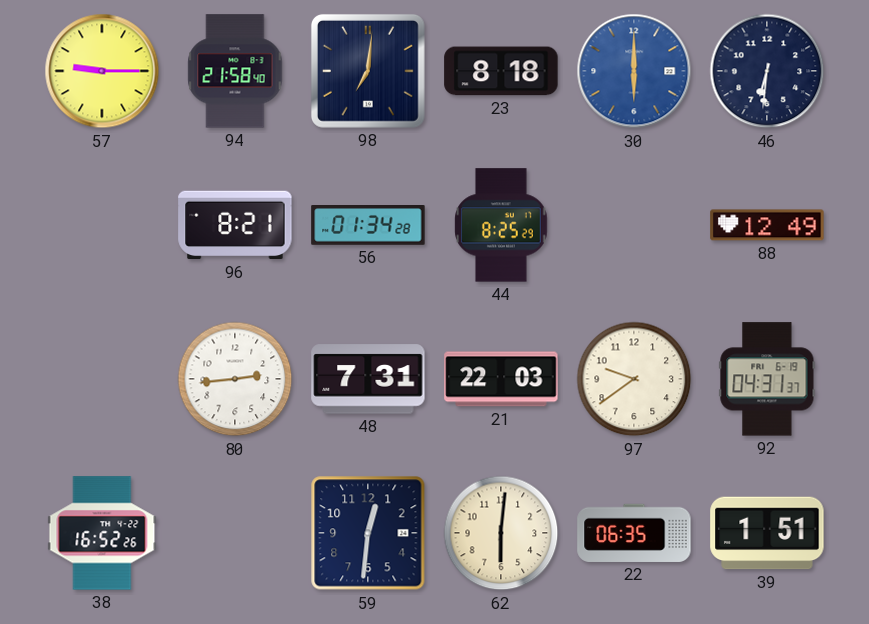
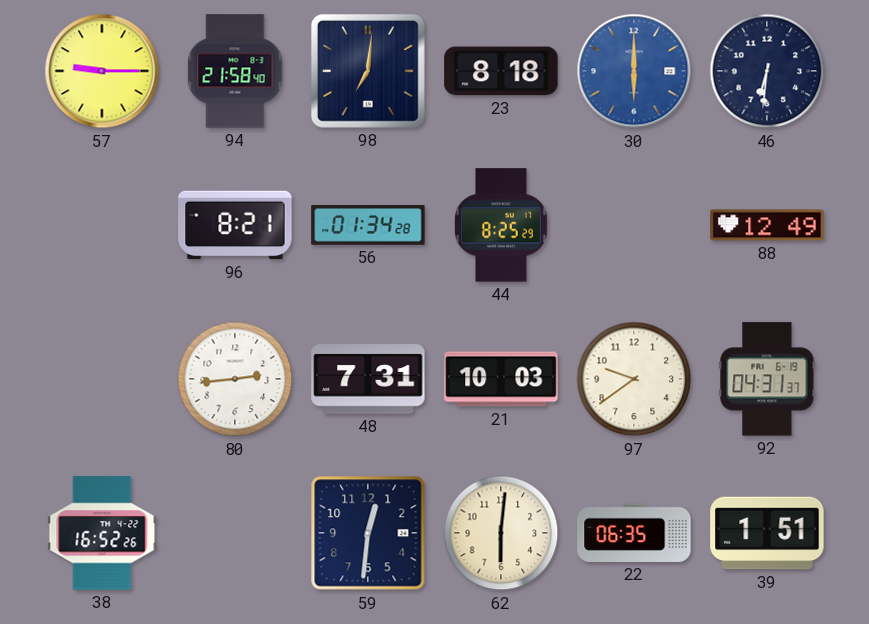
21: 22:03 -> 10:03 (501, 379)
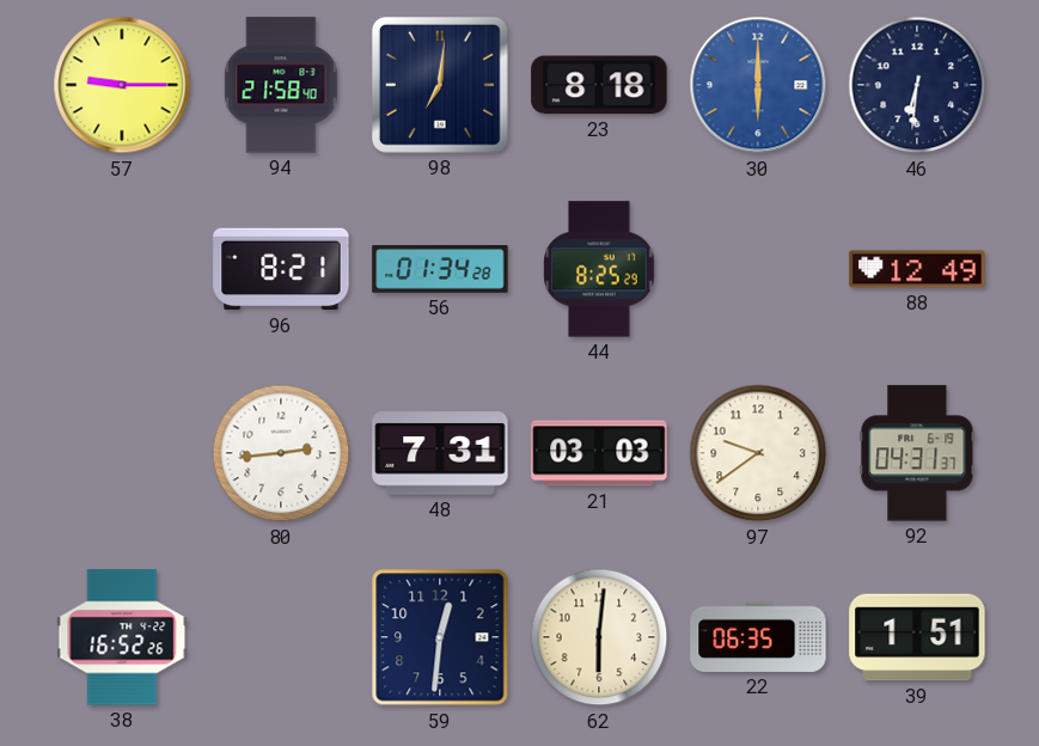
21: 10:03 -> 03:03 (599, 453)
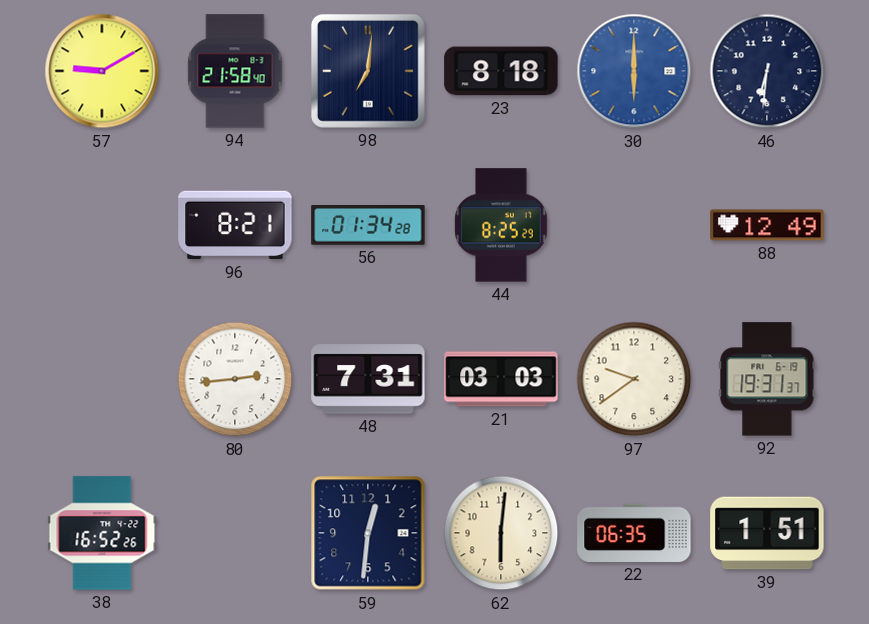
57: 9:15 -> 9:10 (102, 71)
92: 04:31 -> 19:31 (767, 379)
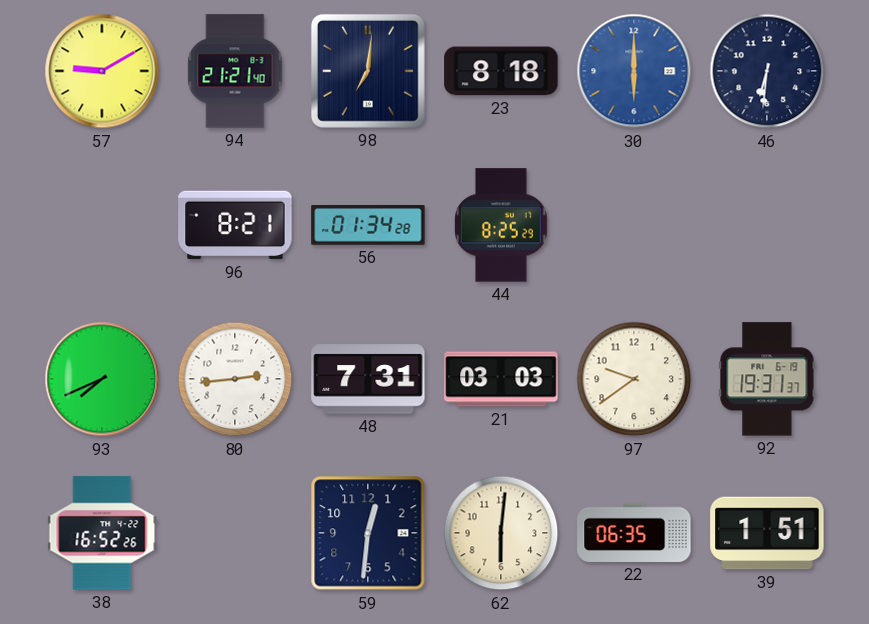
94: 21:58 -> 21:21 (235, 71)
88: 12:49 -> none (767, 225)
93: none -> 7:41 (102, 379)
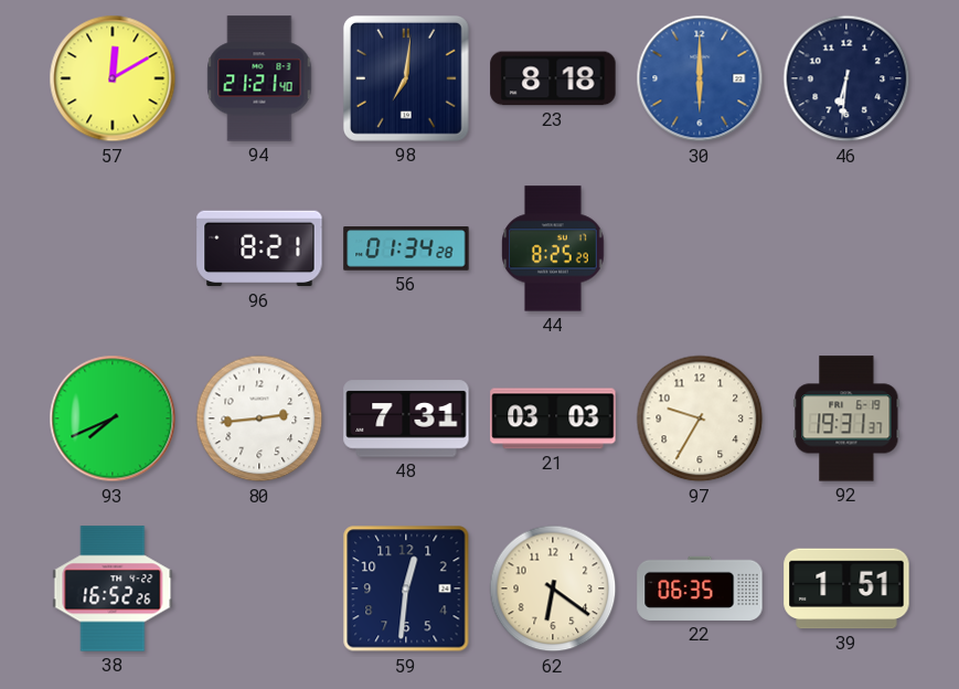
57: 9:10 -> 12:10 (113, 78)
97: 9:39 -> 9:35 (700, 418)
62: 6:01 -> 6:21 (553, 589)
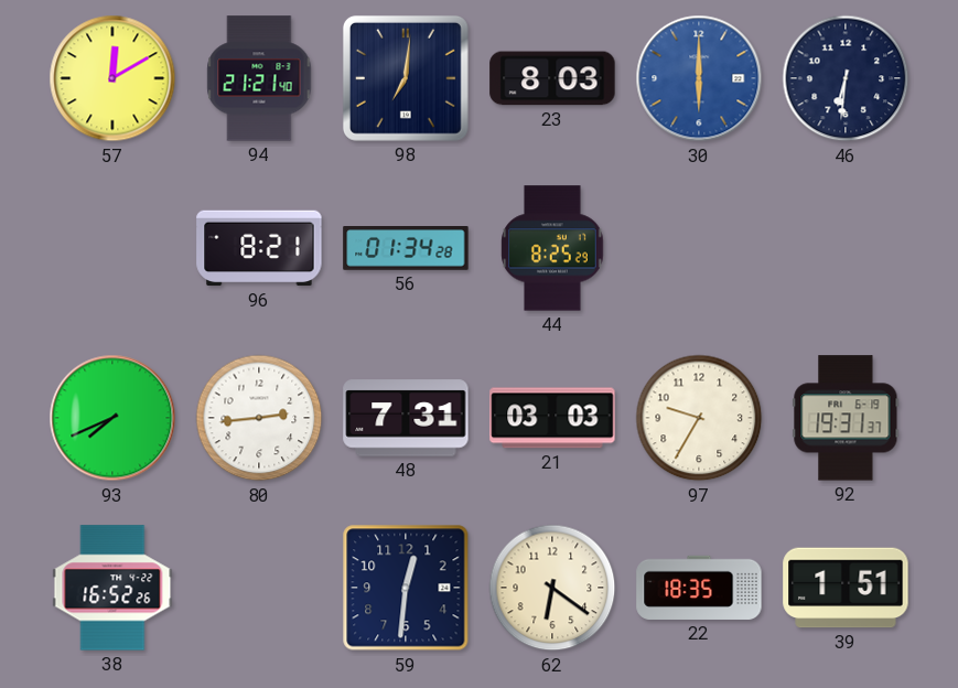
23: 8:18 -> 8:03 (552, 78)
22: 06:35 -> 18:35 (699, 588)
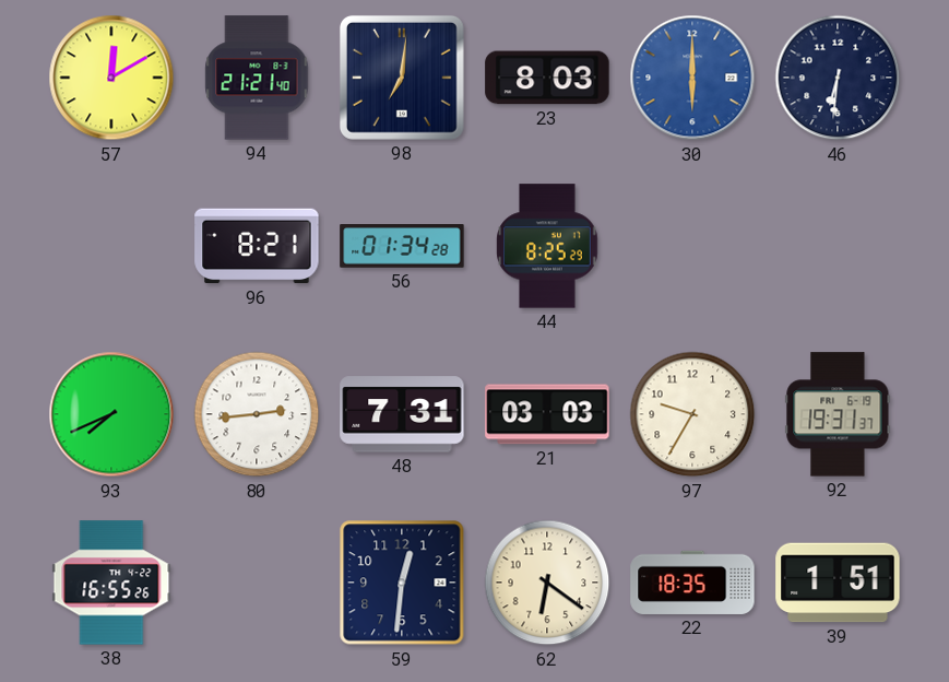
38: 16:52 -> 16:55 (111, 583)
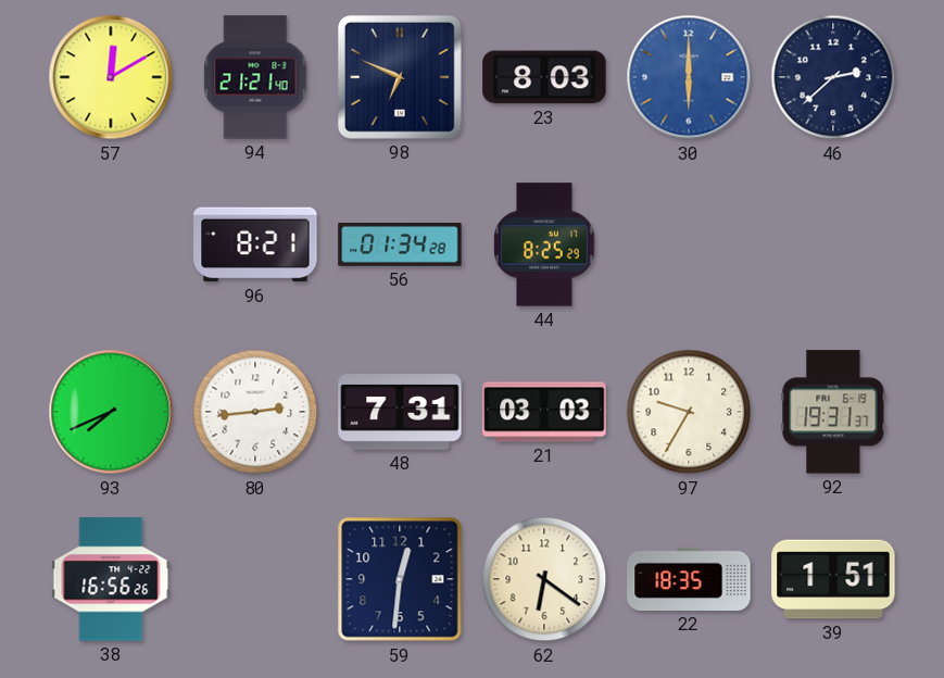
98: 7:01 -> 6:49 (400, 77)
46: 6:31 -> 2:38 (833, 77)
38: 16:55 -> 16:56 (111, 579)
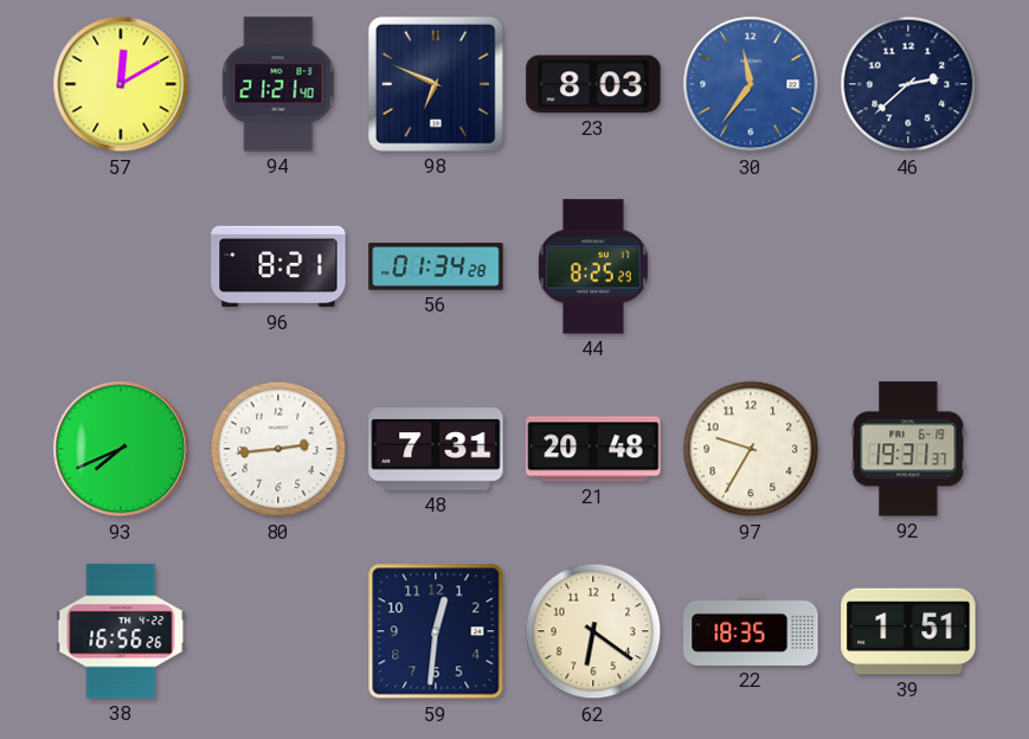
30: 6:00 -> 11:36 (751, 84)
21: 03:03 -> 20:48 (593, 449)
